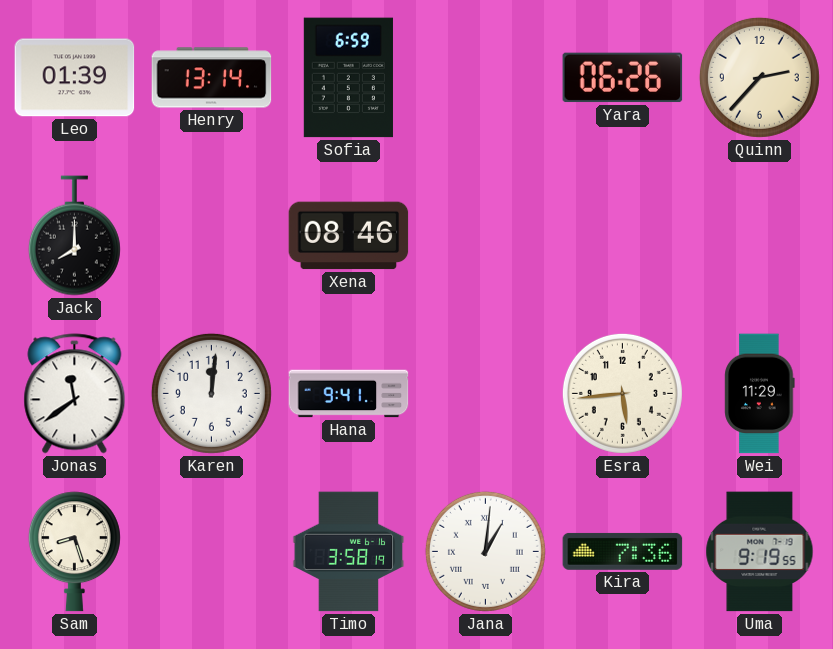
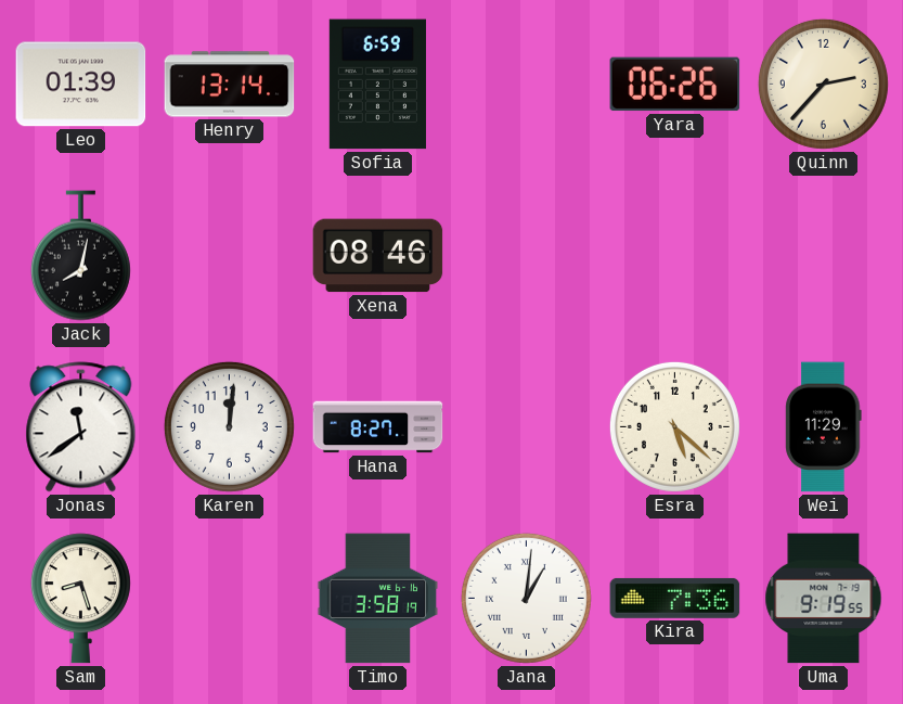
Jack: 8:00 -> 8:02 (80, 256)
Hana: 9:41 -> 8:27 (378, 427)
Esra: 5:44 -> 5:22 (674, 426)
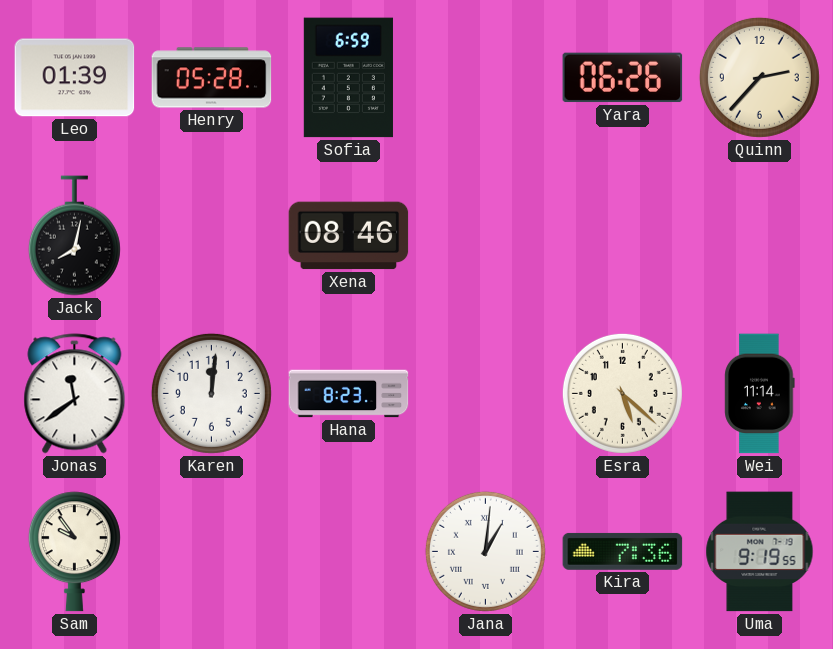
Henry: 13:14 -> 05:28 (212, 78)
Hana: 8:27 -> 8:23 (349, 394)
Wei: 11:29 -> 11:14 (760, 394)
Sam: 8:27 -> 9:54 (74, 552)
Timo: 3:58 -> none (378, 599)
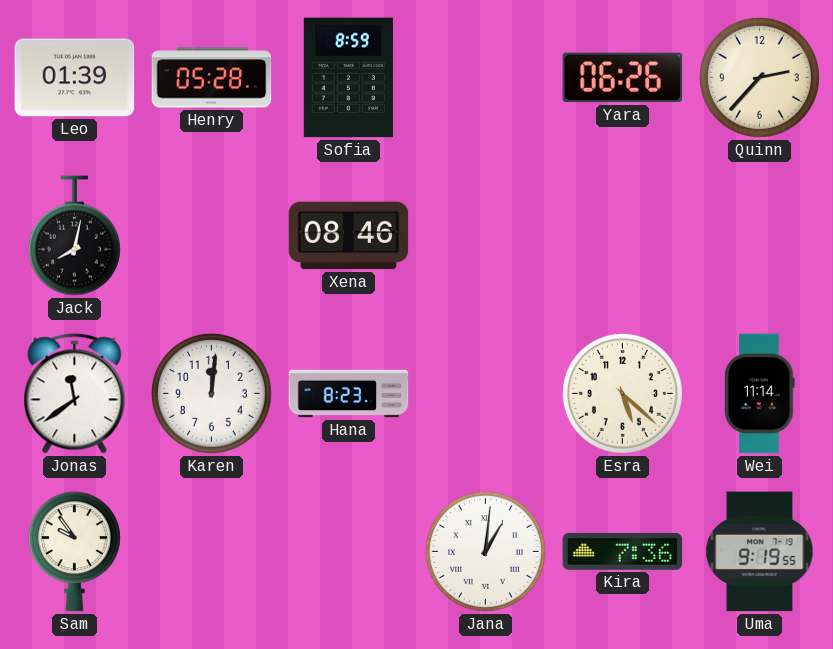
Sofia: 6:59 -> 8:59 (348, 78)
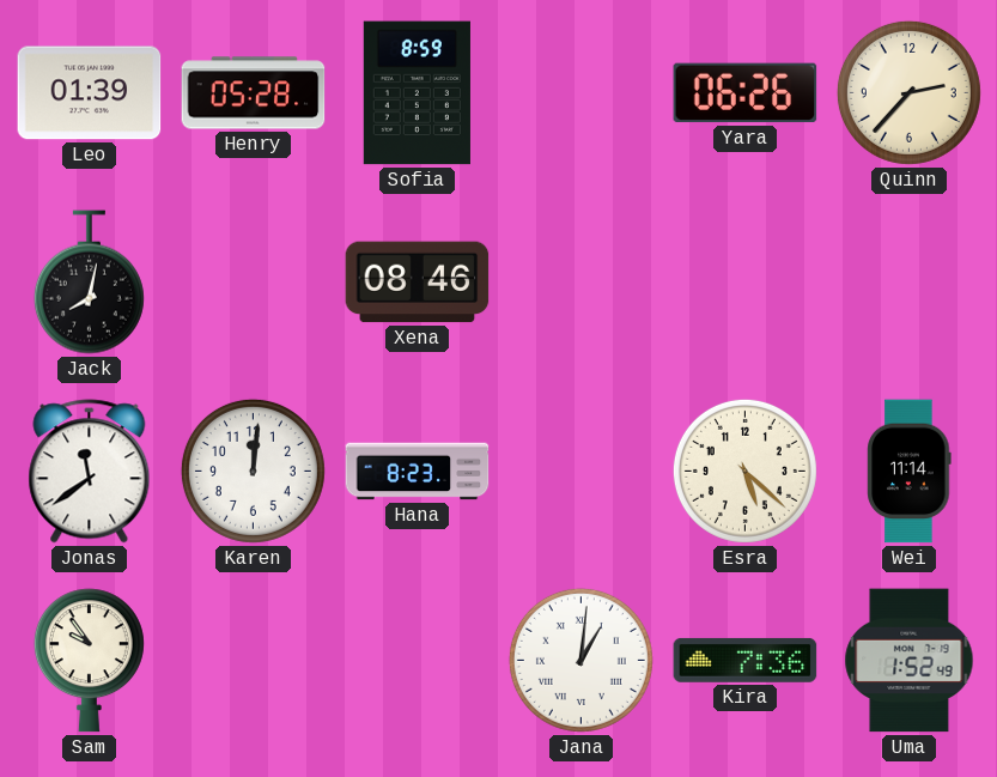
Uma: 9:19 -> 1:52 (910, 661)
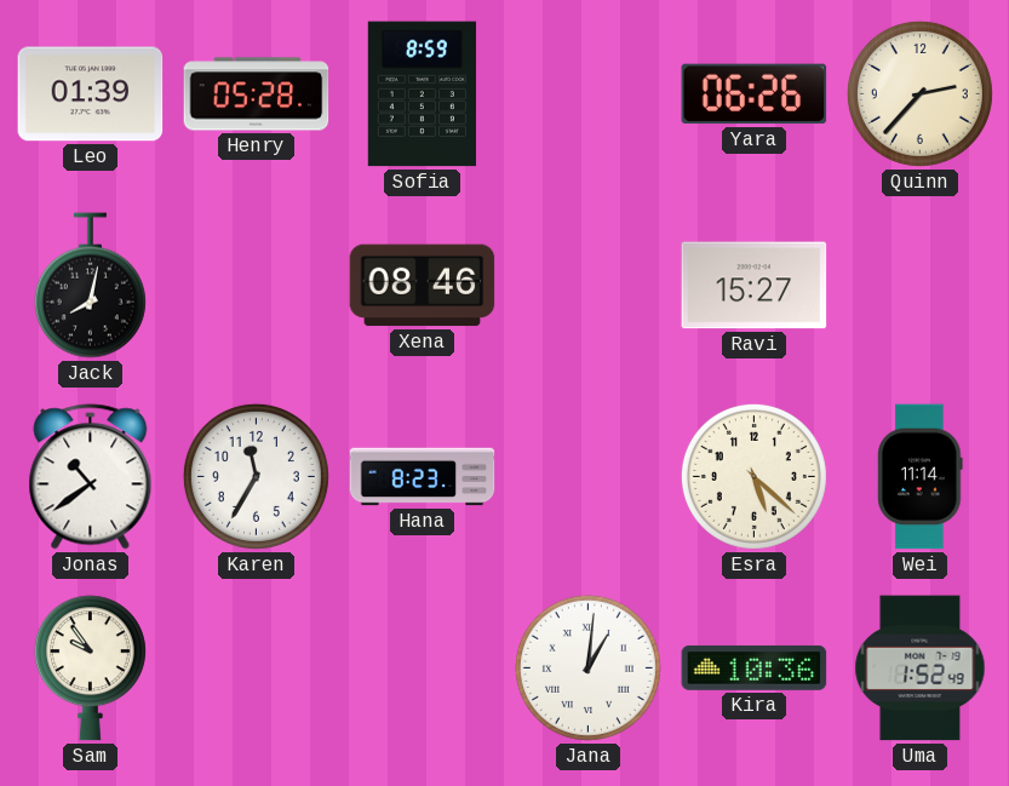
Ravi: none -> 15:27 (755, 286)
Jonas: 11:39 -> 10:39 (91, 477)
Karen: 12:01 -> 11:35 (256, 476)
Kira: 7:36 -> 10:36 (755, 667)
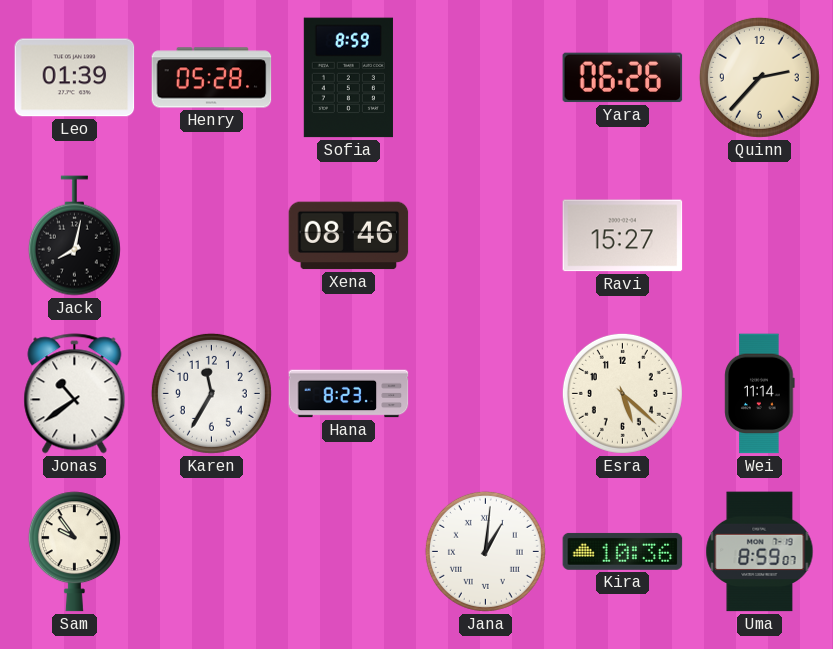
Uma: 1:52 -> 8:59 (760, 552)
